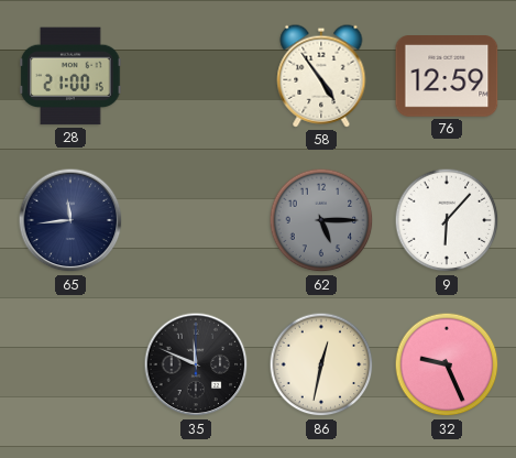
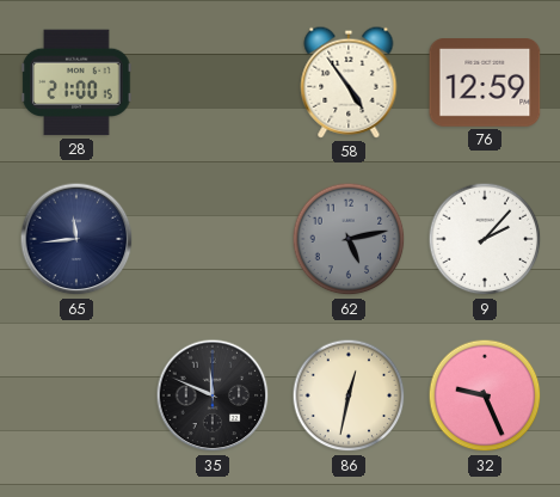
62: 5:15 -> 5:13 (349, 239)
9: 6:07 -> 2:07 (485, 239)
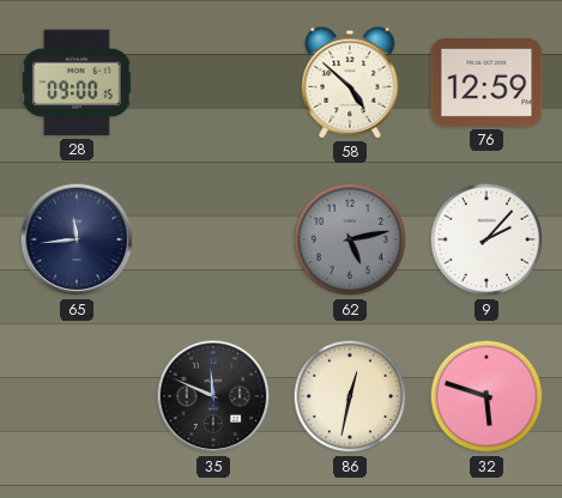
28: 21:00 -> 09:00 (77, 83)
58: 4:54 -> 4:52 (350, 83)
32: 9:26 -> 5:48 (487, 396)
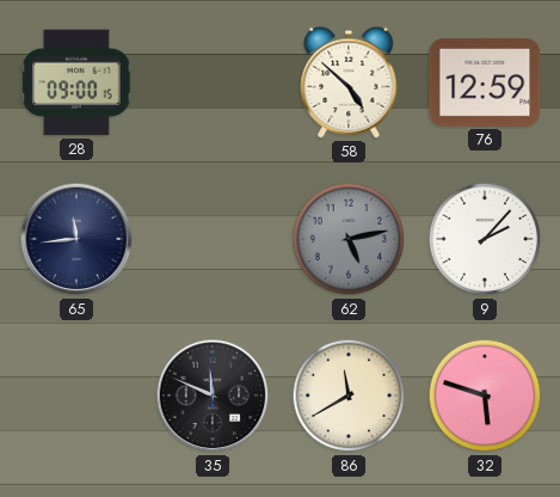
86: 12:32 -> 11:40 (349, 395)
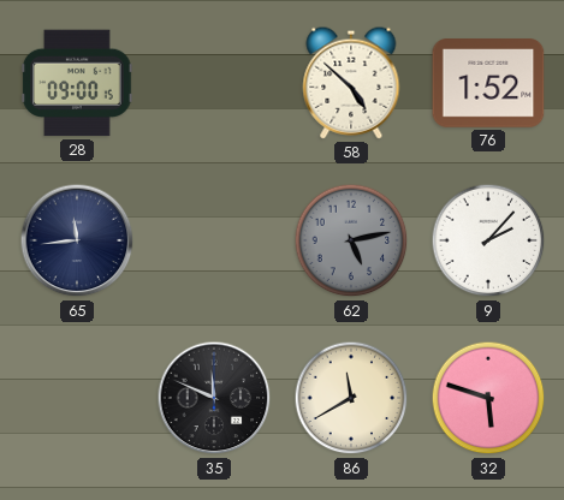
76: 12:59 -> 1:52 (488, 84)
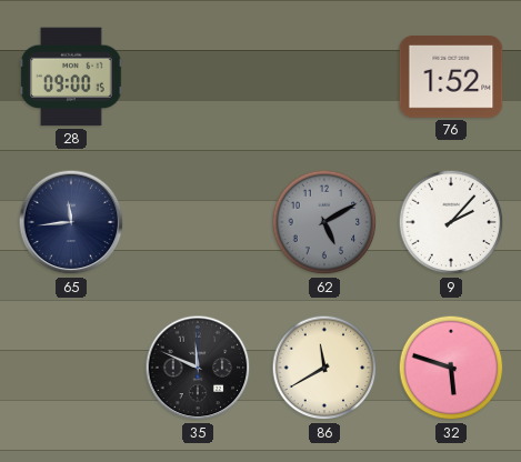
58: 4:52 -> none (351, 83)
62: 5:13 -> 5:10 (324, 222)
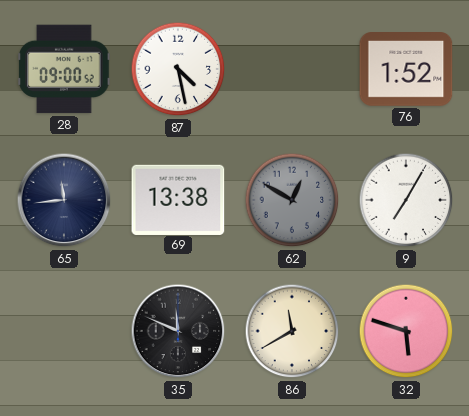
28: 09:00:15 -> 09:00:52 (64, 69)
87: none -> 4:28 (178, 69)
69: none -> 13:38 (178, 199)
62: 5:10 -> 12:50 (292, 200)
9: 2:07 -> 7:05 (406, 200)
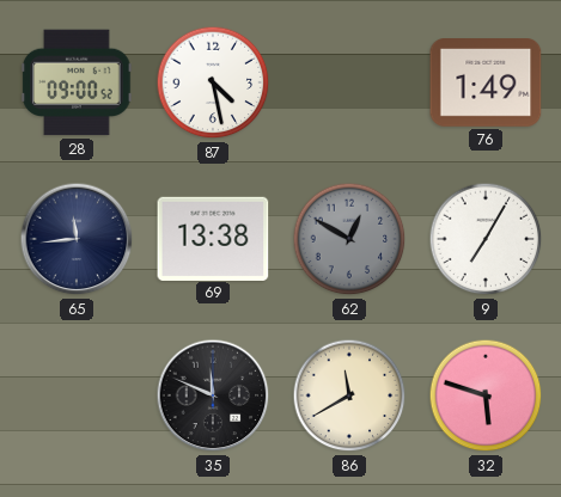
76: 1:52 -> 1:49 (486, 84)
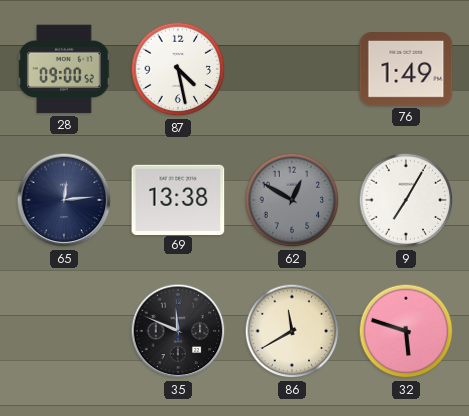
65: 11:44 -> 12:14 (64, 200)
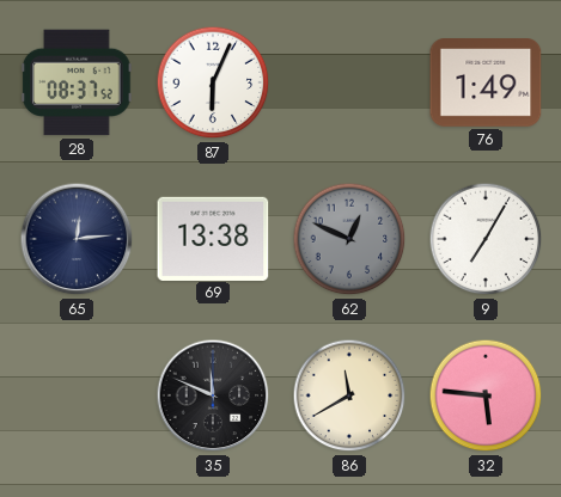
28: 09:00 -> 08:37 (77, 82)
87: 4:28 -> 6:04 (213, 82)
62: 12:50 -> 12:49 (349, 239)
32: 5:48 -> 5:46 (486, 395)
